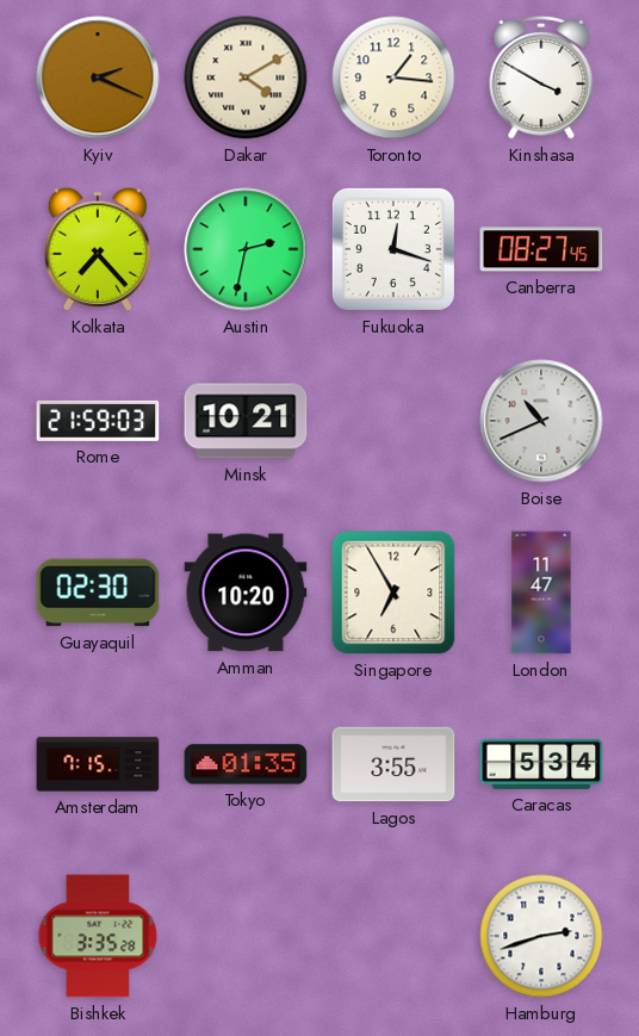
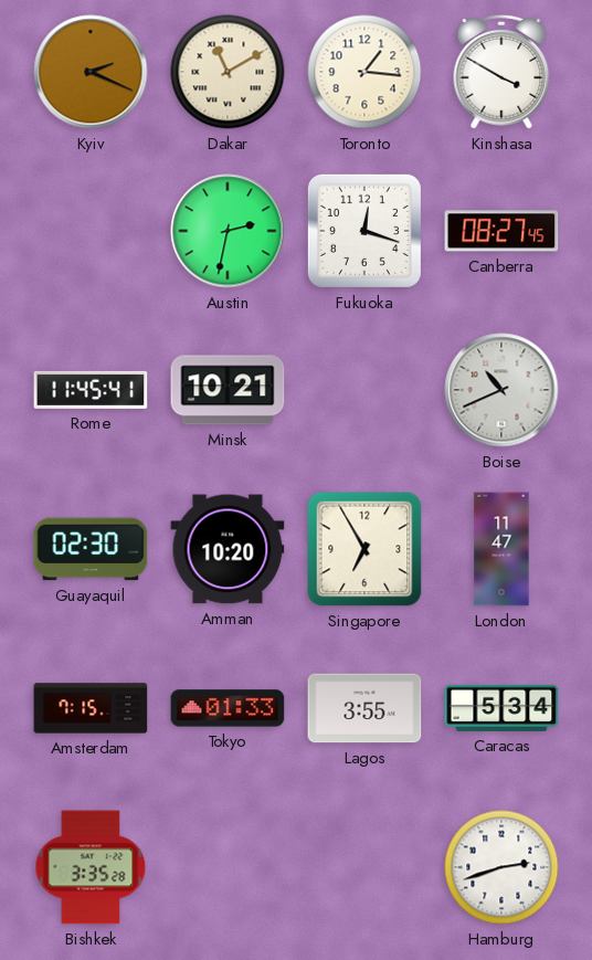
Dakar: 4:10 -> 11:10 (228, 72)
Kolkata: 7:23 -> none (97, 249)
Rome: 21:59 -> 11:45 (91, 390)
Tokyo: 01:35 -> 01:33 (228, 708)
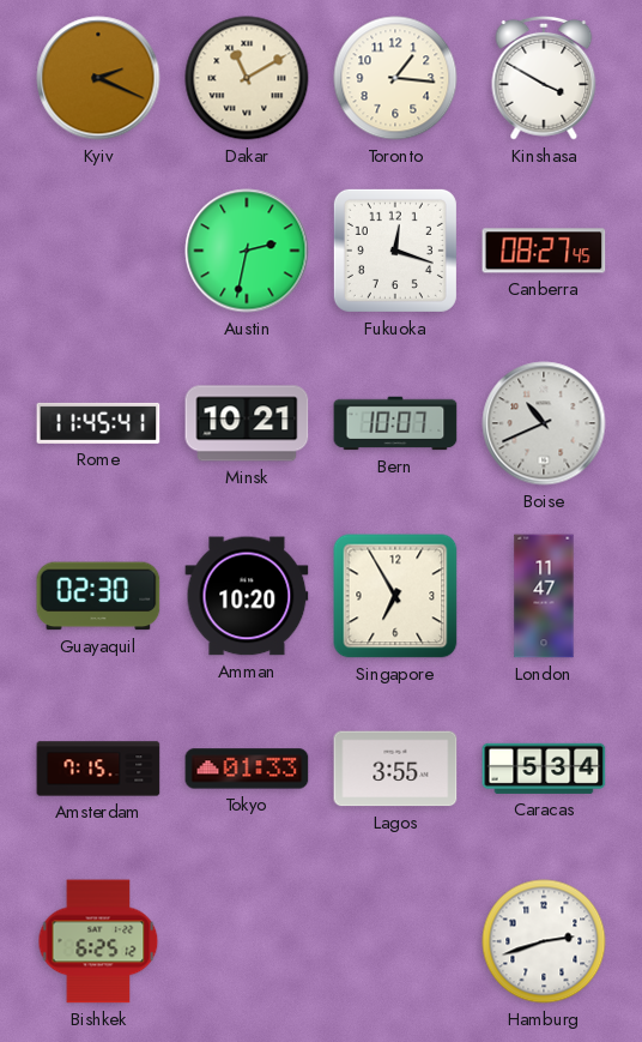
Bern: none -> 10:07 (395, 423)
Bishkek: 3:35 -> 6:25 (98, 941)
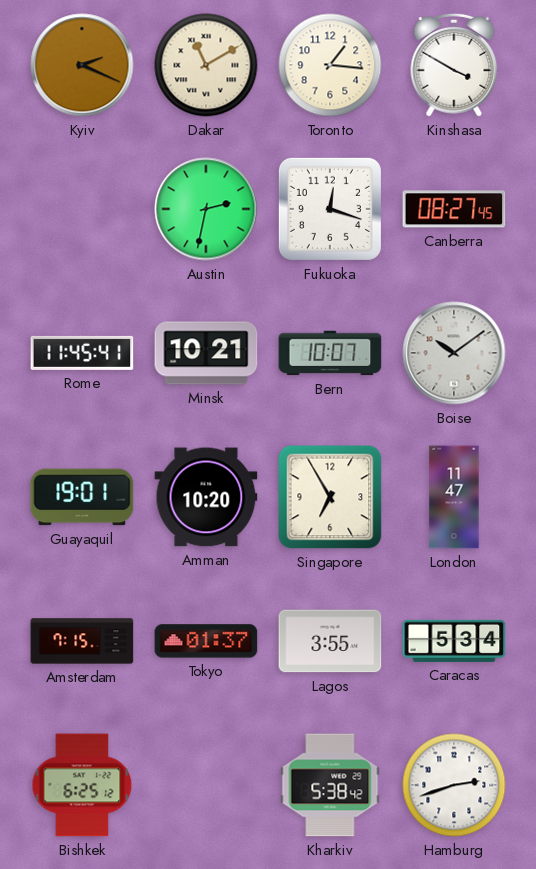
Boise: 10:41 -> 10:09 (454, 353)
Guayaquil: 02:30 -> 19:01 (82, 497)
Tokyo: 01:33 -> 01:37 (206, 641)
Kharkiv: none -> 5:38 (330, 785)
